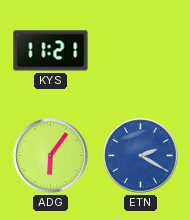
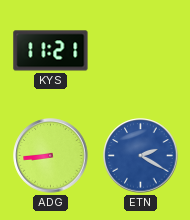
ADG: 6:06 -> 8:44 (51, 156)
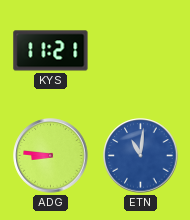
ADG: 8:44 -> 8:46 (51, 156)
ETN: 2:20 -> 11:01 (141, 156)
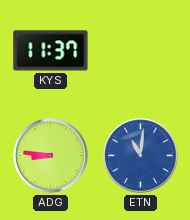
KYS: 11:21 -> 11:37 (51, 51)
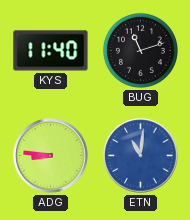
KYS: 11:37 -> 11:40 (51, 51)
BUG: none -> 11:12 (140, 50)
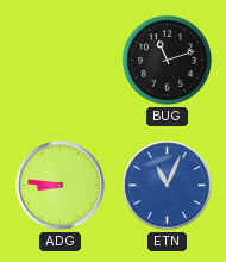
KYS: 11:40 -> none (51, 51)
ETN: 11:01 -> 11:04 (168, 186)
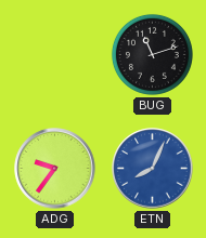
ADG: 8:46 -> 9:36 (55, 169)
ETN: 11:04 -> 8:04 (153, 169)
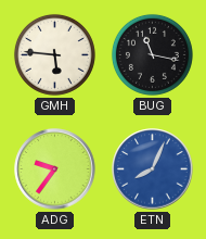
GMH: none -> 5:46 (54, 54)
BUG: 11:12 -> 11:17 (152, 54)
